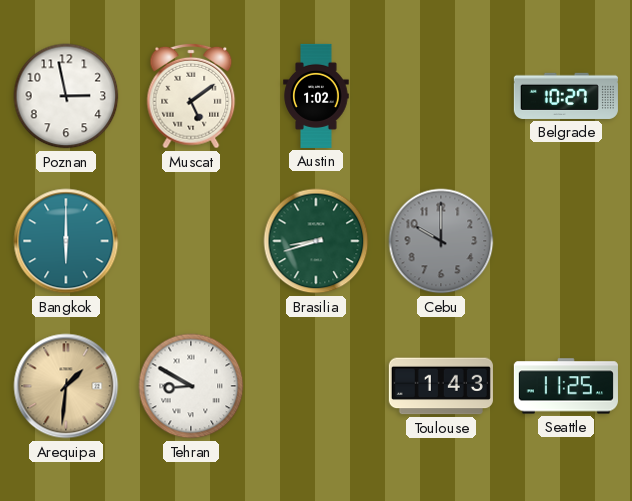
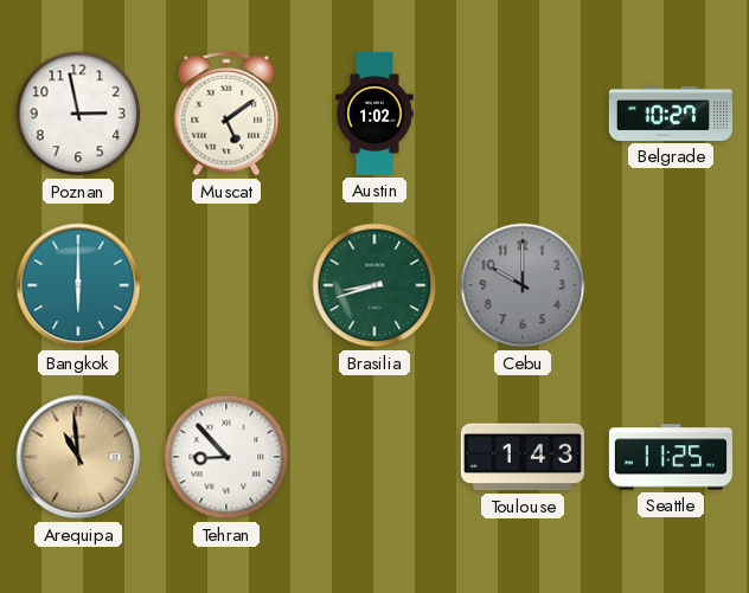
Arequipa: 1:31 -> 10:59 (78, 457)
Tehran: 8:50 -> 8:53 (226, 457)
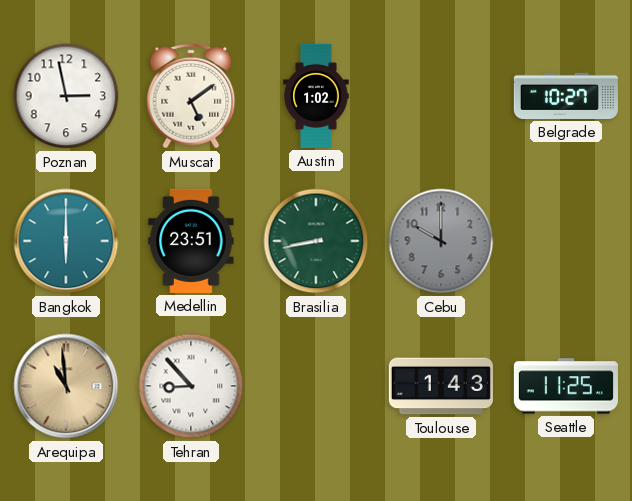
Medellin: none -> 23:51 (191, 241)
Brasilia: 8:42 -> 8:43 (316, 241)
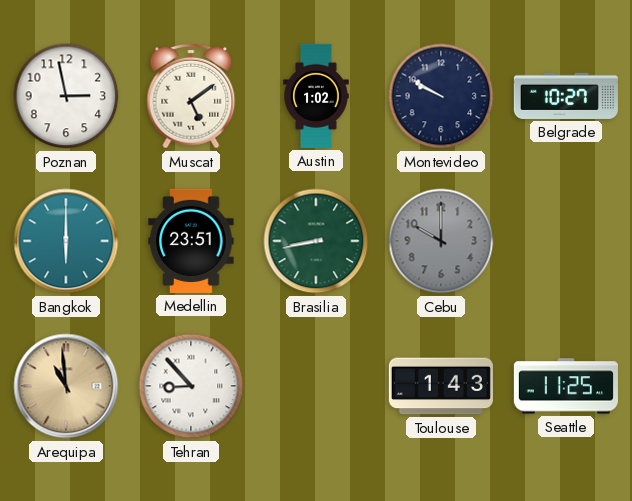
Montevideo: none -> 9:50 (441, 96)
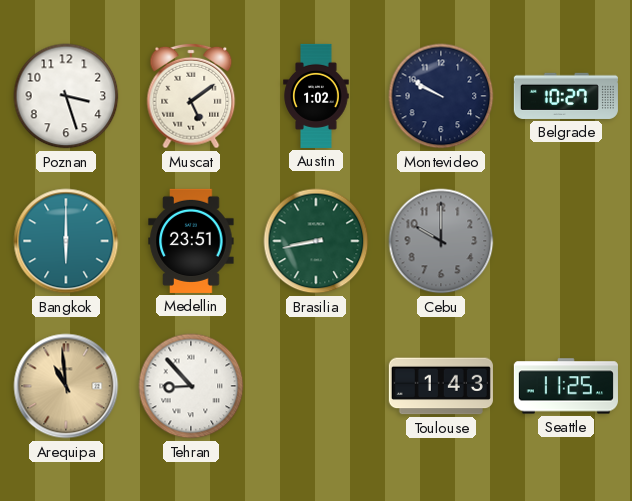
Poznan: 2:58 -> 3:27 (66, 96)
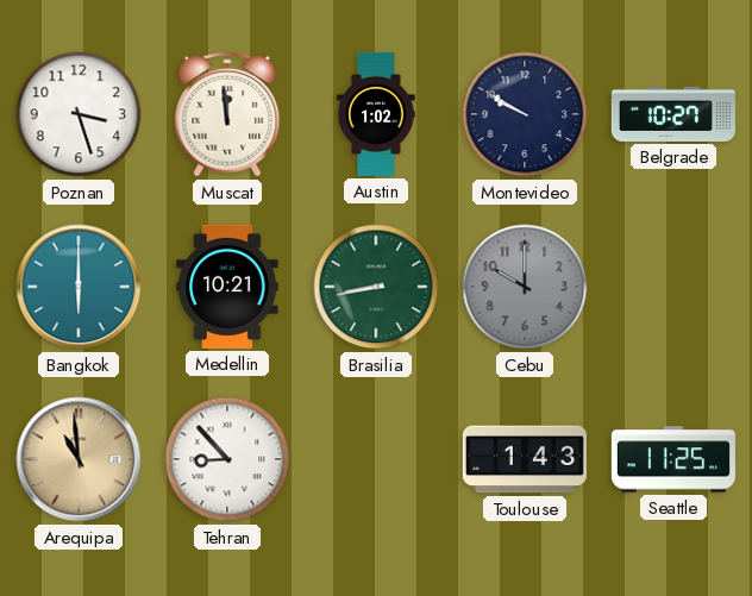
Muscat: 5:09 -> 11:59 (227, 114)
Medellin: 23:51 -> 10:21 (227, 287)
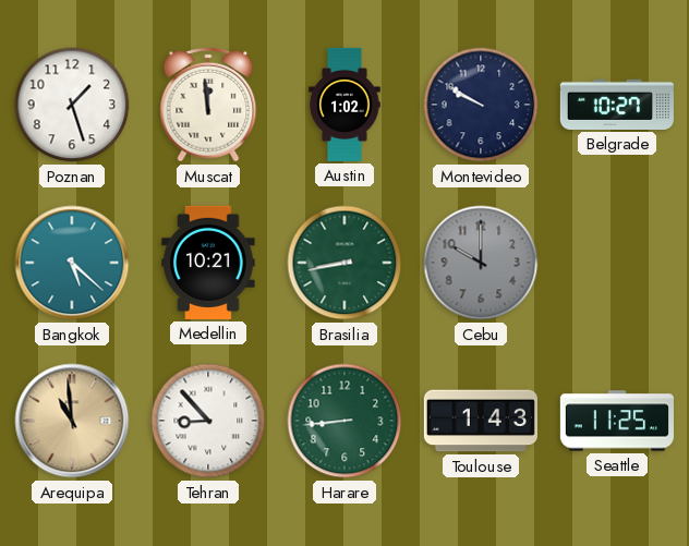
Poznan: 3:27 -> 1:27 (72, 105)
Bangkok: 6:00 -> 5:22 (72, 263)
Harare: none -> 8:44 (344, 421)
